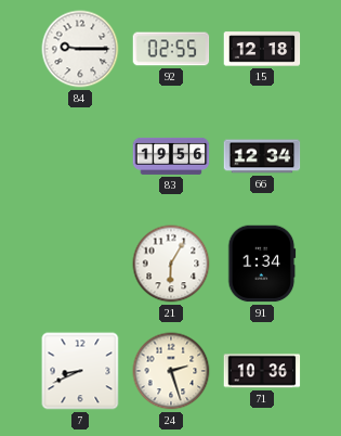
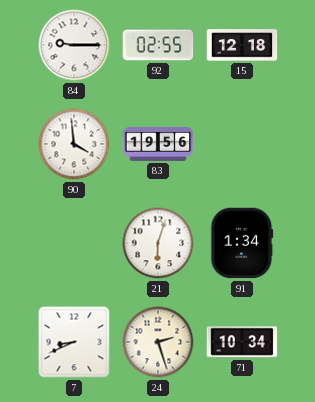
90: none -> 3:59 (74, 144)
66: 12:34 -> none (262, 156)
21: 6:05 -> 6:03 (158, 243)
71: 10:36 -> 10:34 (242, 342)
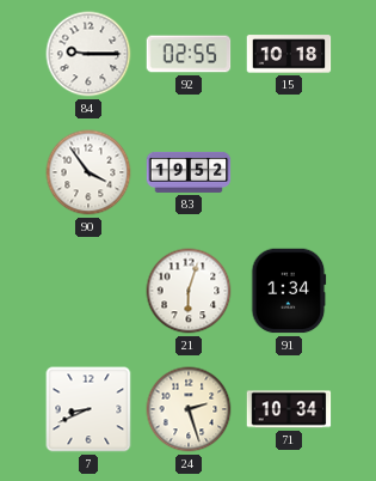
15: 12:18 -> 10:18 (289, 54)
90: 3:59 -> 3:54 (88, 172)
83: 19:56 -> 19:52 (189, 172)
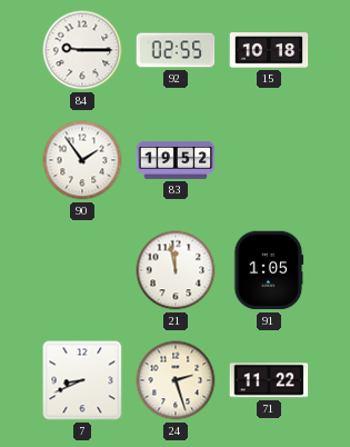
90: 3:54 -> 1:54 (82, 160)
21: 6:03 -> 11:58 (176, 270)
91: 1:34 -> 1:05 (269, 270)
71: 10:34 -> 11:22 (269, 380)
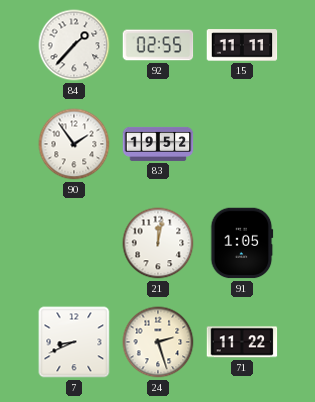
84: 9:15 -> 1:37 (74, 45)
15: 10:18 -> 11:11 (242, 45)
21: 11:58 -> 12:02 (158, 243)
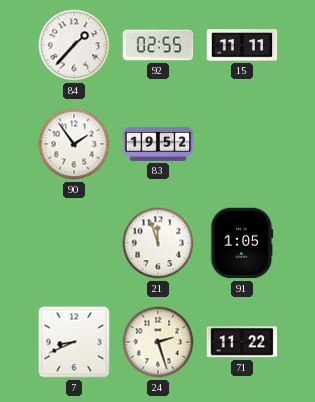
21: 12:02 -> 11:57 (158, 243)
